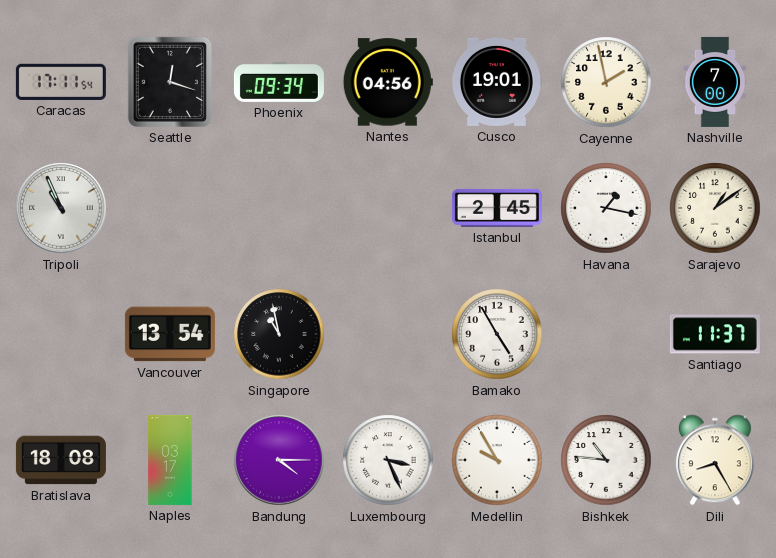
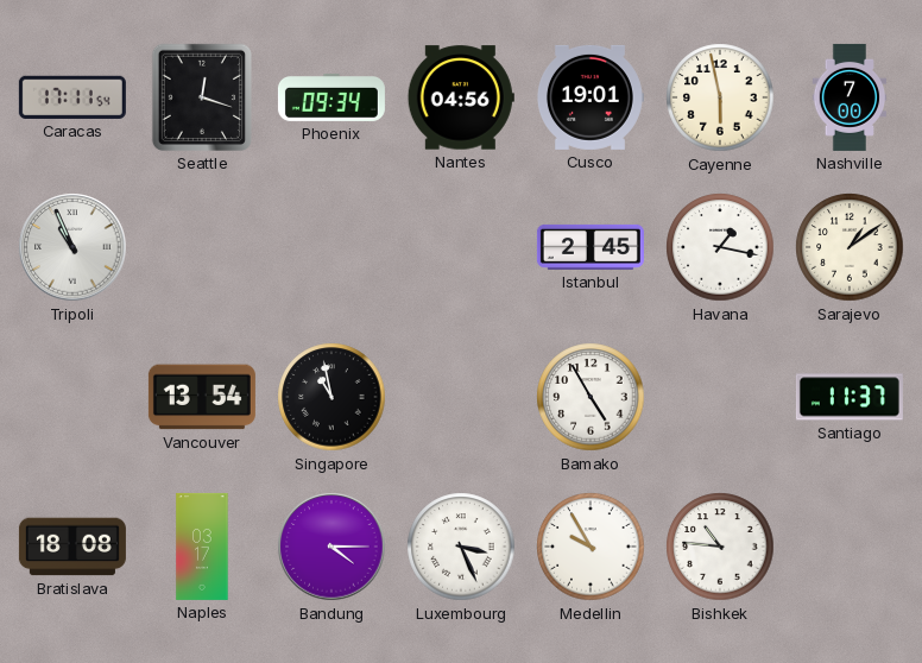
Cayenne: 1:58 -> 5:58 (720, 97)
Dili: 8:25 -> none (715, 460)
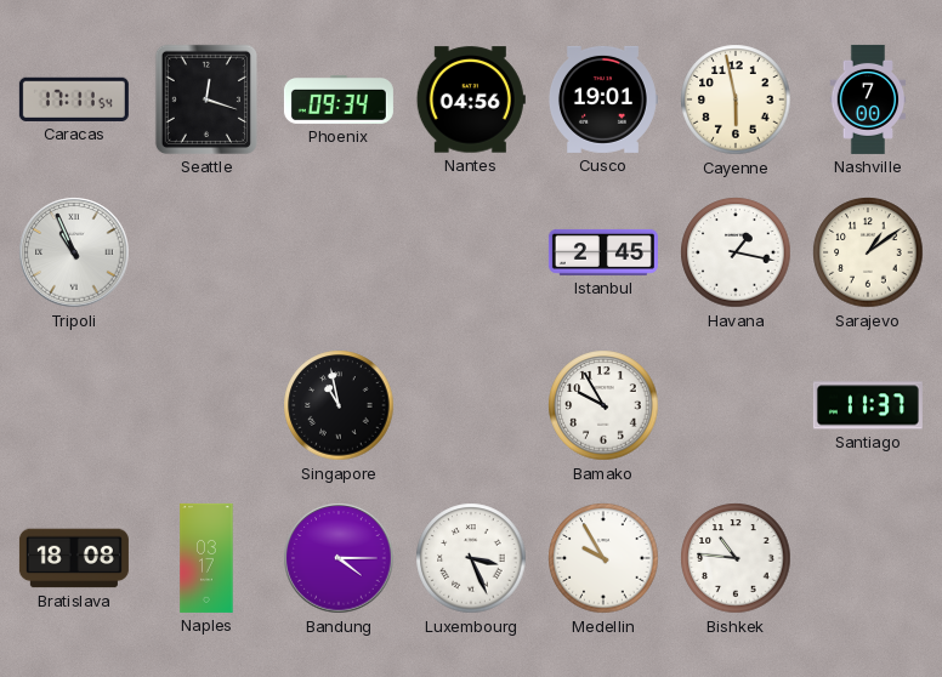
Vancouver: 13:54 -> none (202, 397)
Bamako: 4:55 -> 9:55 (603, 405)
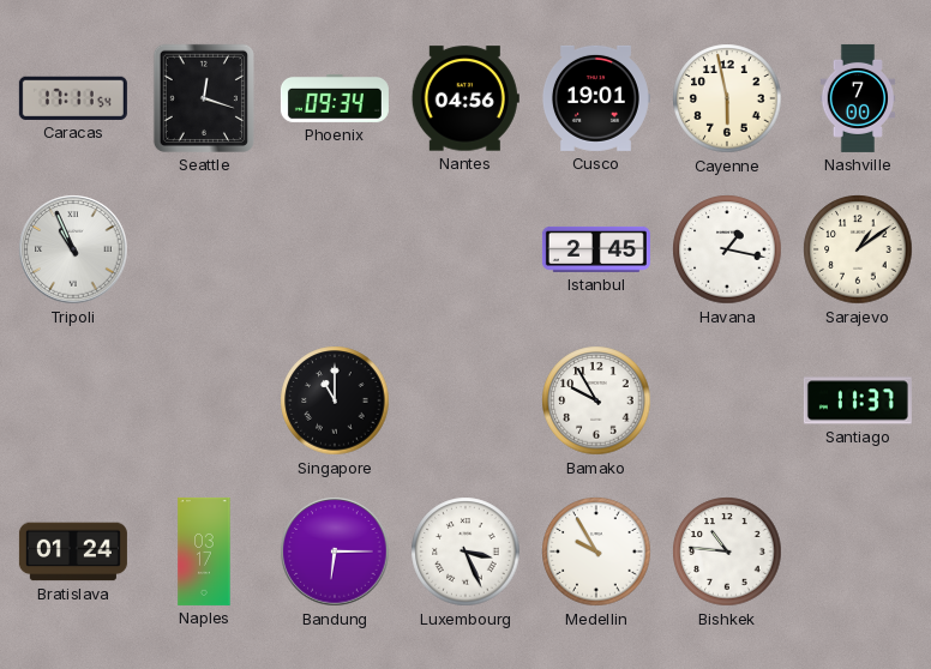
Singapore: 10:58 -> 11:00 (335, 400)
Bratislava: 18:08 -> 01:24 (73, 552)
Bandung: 4:15 -> 6:15 (335, 552)
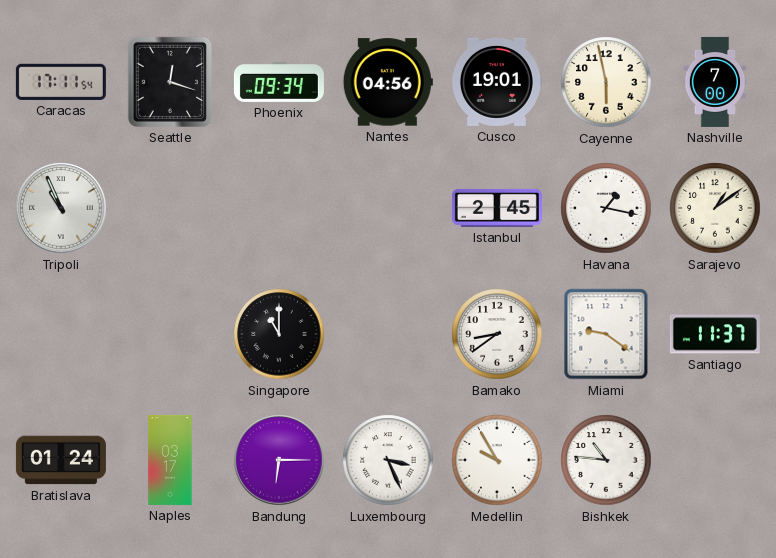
Bamako: 9:55 -> 8:39 (497, 334)
Miami: none -> 9:21 (606, 334)
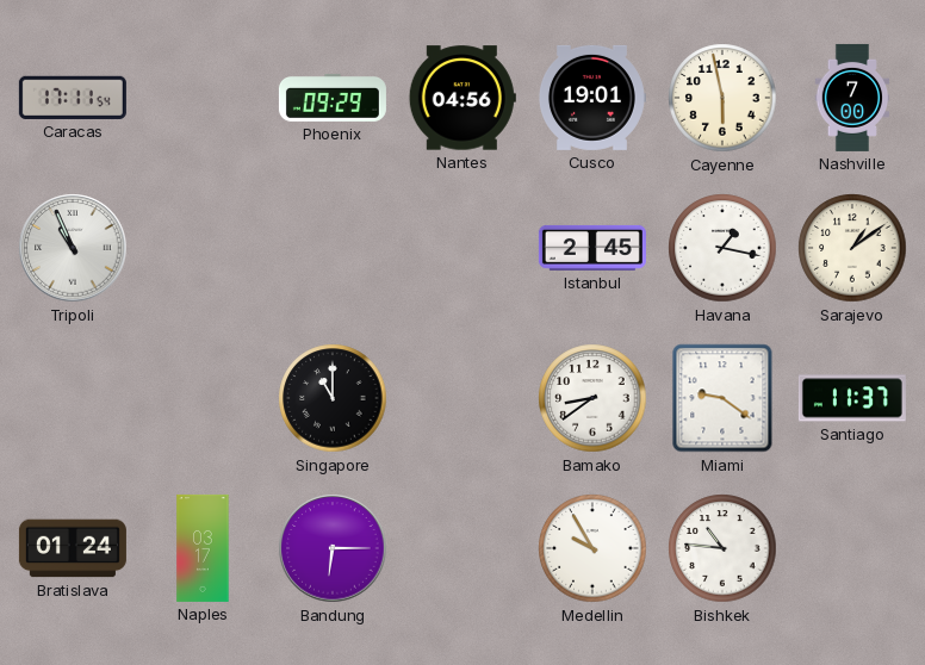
Seattle: 12:18 -> none (170, 82)
Phoenix: 09:34 -> 09:29 (333, 98)
Luxembourg: 3:26 -> none (388, 460)
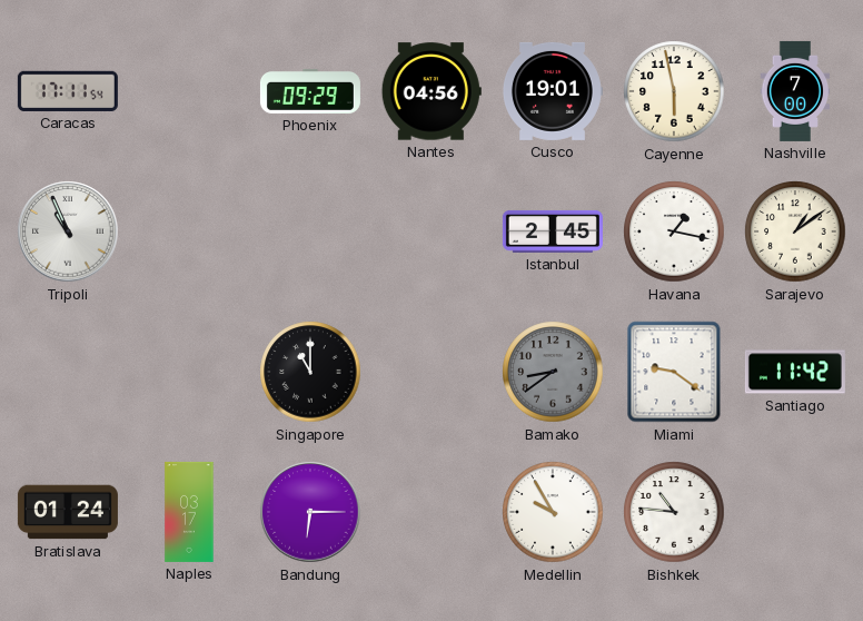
Bamako dial: white -> grey (553, 372)
Santiago: 11:37 -> 11:42 (795, 372)
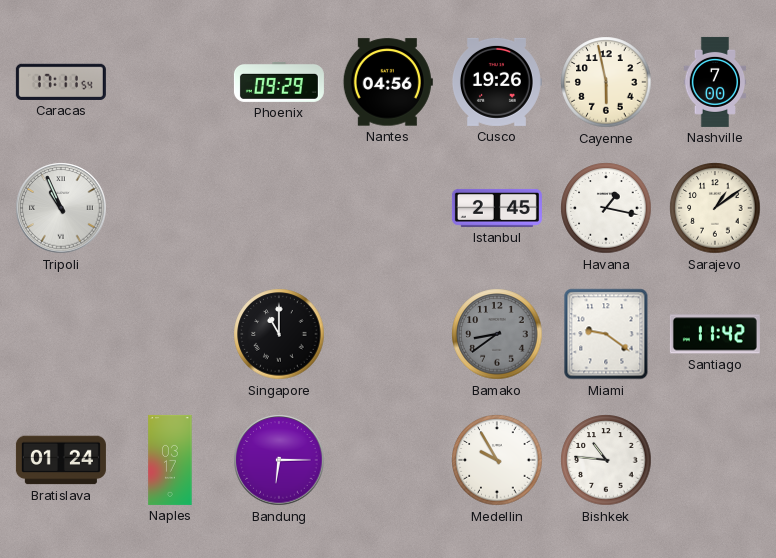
Cusco: 19:01 -> 19:26 (496, 82)
